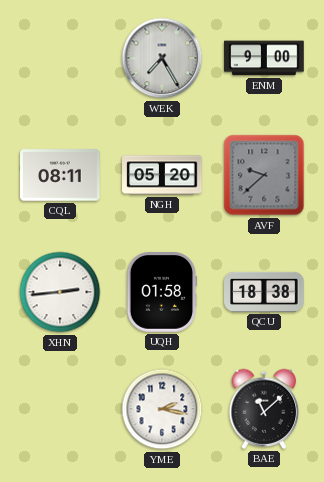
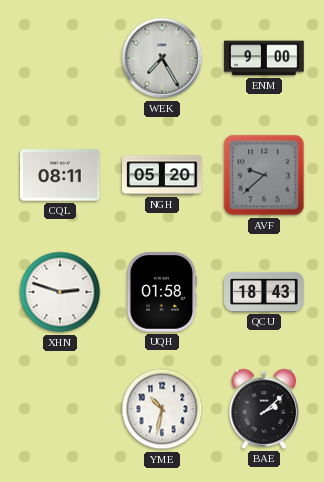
XHN: 2:44 -> 2:48 (60, 292)
QCU: 18:38 -> 18:43 (264, 292)
YME: 2:17 -> 10:32 (162, 409)
BAE: 11:08 -> 2:08 (264, 409)
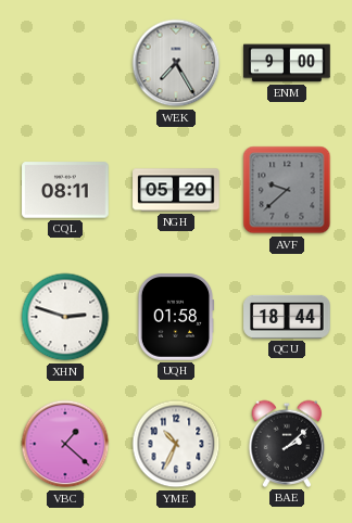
QCU: 18:43 -> 18:44 (287, 317)
VBC: none -> 1:22 (65, 444)
YME: 10:32 -> 10:34 (176, 444)
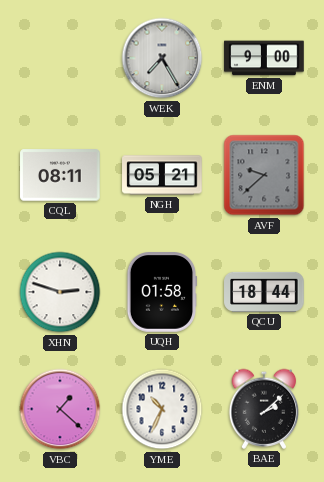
NGH: 05:20 -> 05:21 (162, 175)
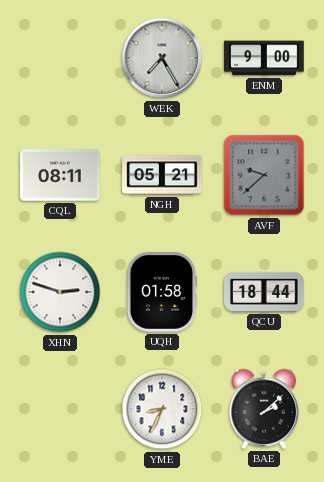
VBC: 1:22 -> none (60, 409)
YME: 10:34 -> 8:34 (162, 409)
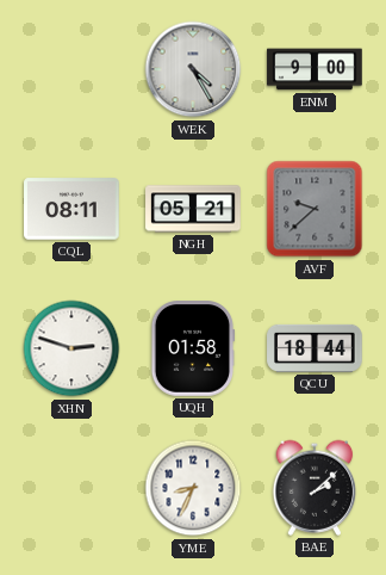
WEK: 7:25 -> 4:25 (193, 69)
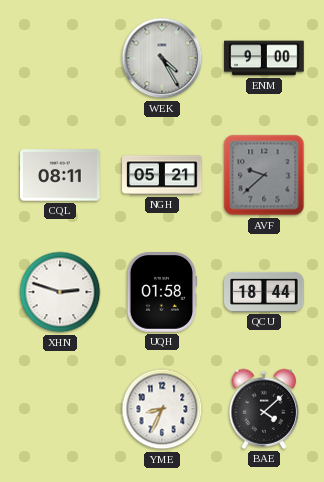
BAE: 2:08 -> 4:08 (264, 409)
